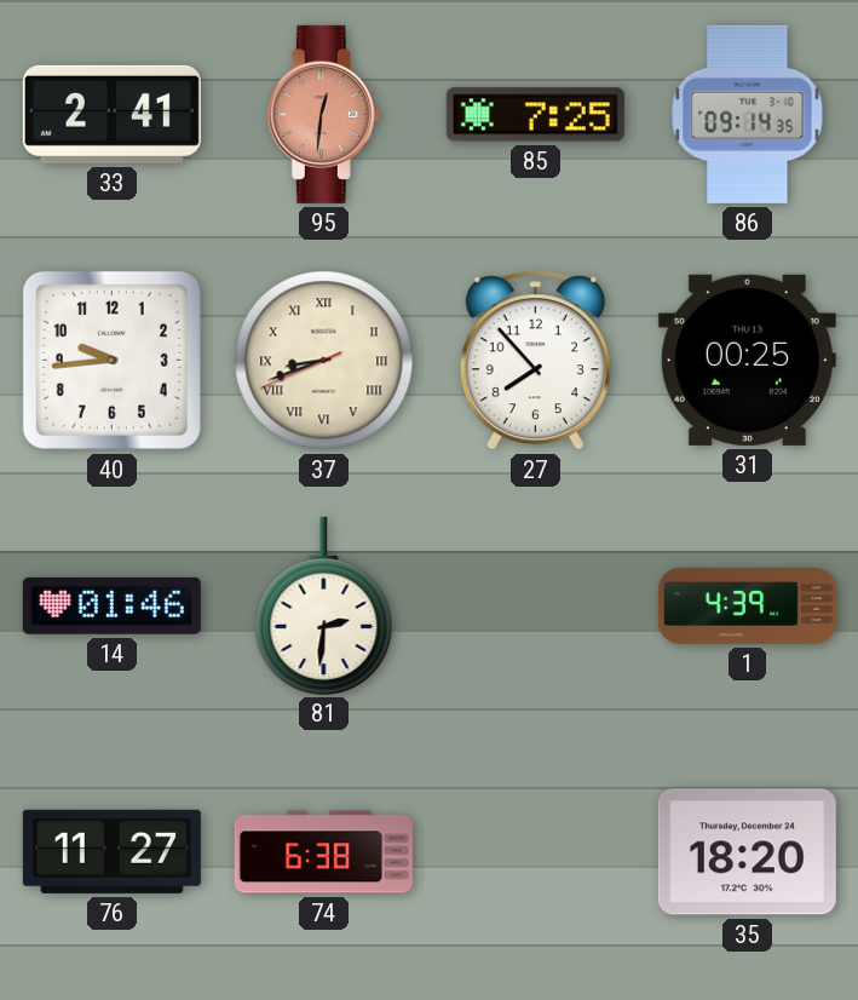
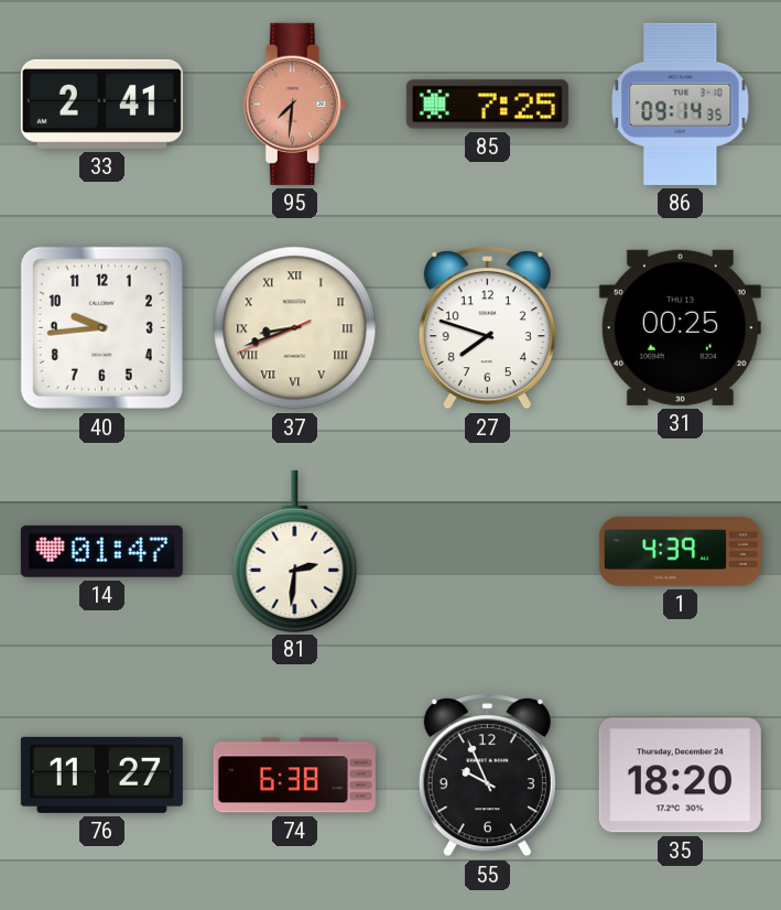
95: 12:31 -> 7:31 (294, 104)
27: 7:53 -> 7:48 (487, 328)
14: 01:46 -> 01:47 (101, 551)
55: none -> 9:56 (487, 776)
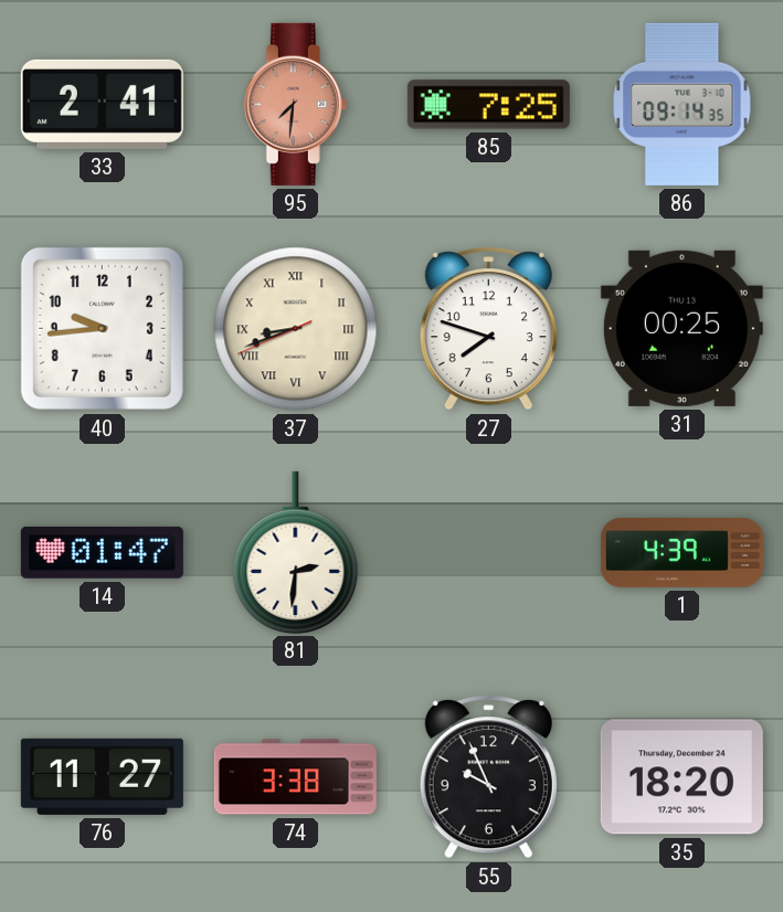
74: 6:38 -> 3:38 (295, 777)
